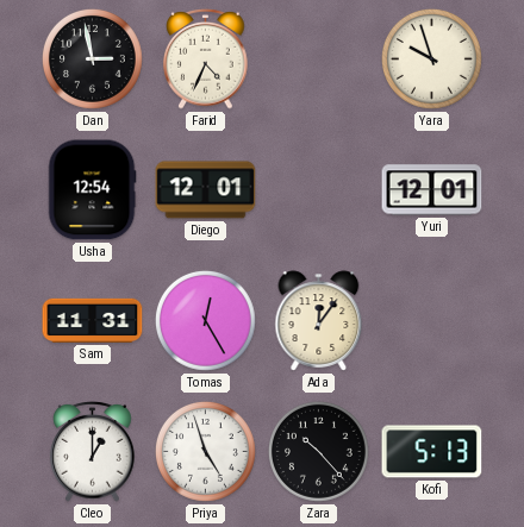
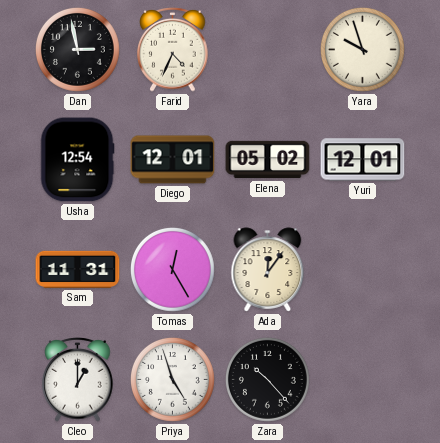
Elena: none -> 05:02 (268, 160)
Kofi: 5:13 -> none (432, 452)
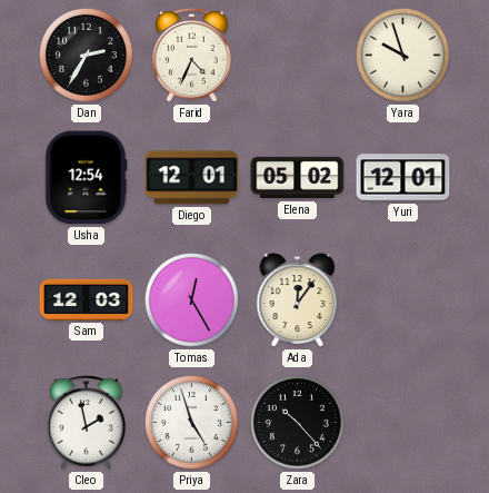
Dan: 2:58 -> 2:35 (87, 56)
Sam: 11:31 -> 12:03 (87, 299)
Cleo: 1:00 -> 1:58 (87, 423)
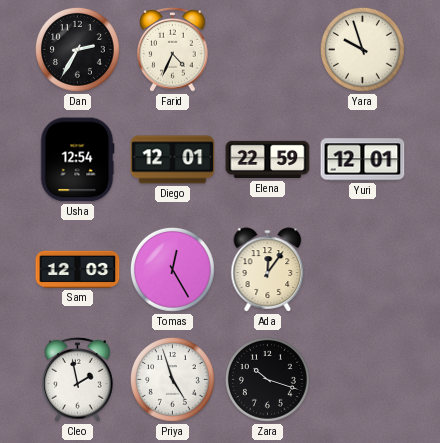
Elena: 05:02 -> 22:59 (268, 160)
Zara: 10:23 -> 10:18 (268, 380)
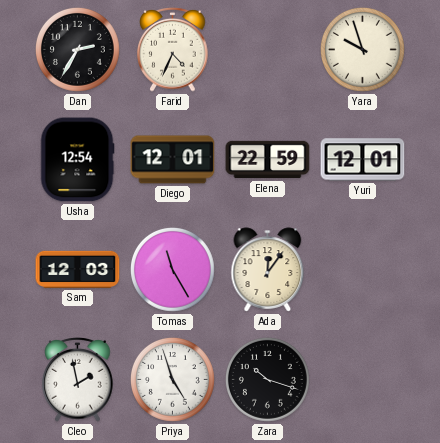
Tomas: 12:25 -> 11:25 (173, 270)
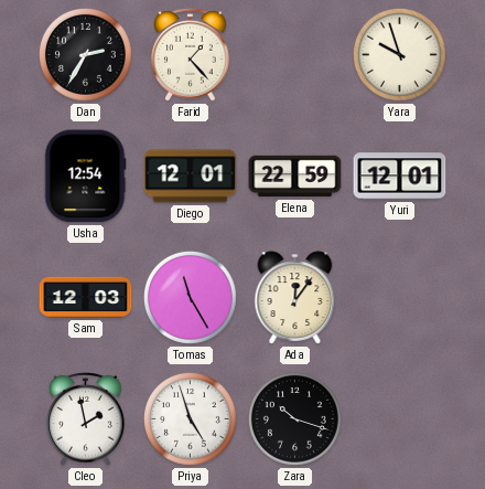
Farid: 4:34 -> 1:23 (191, 55)
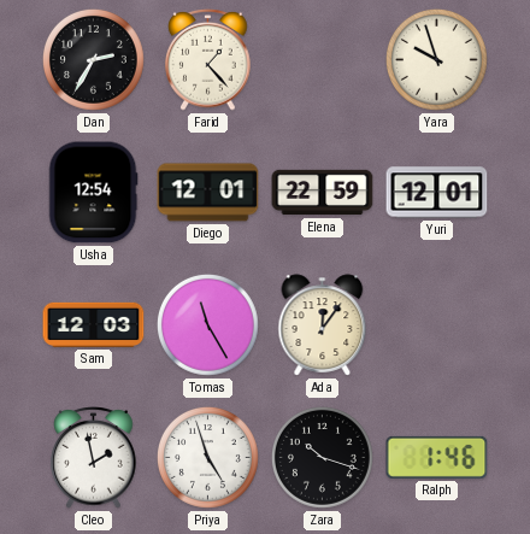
Ralph: none -> 1:46 (437, 457)
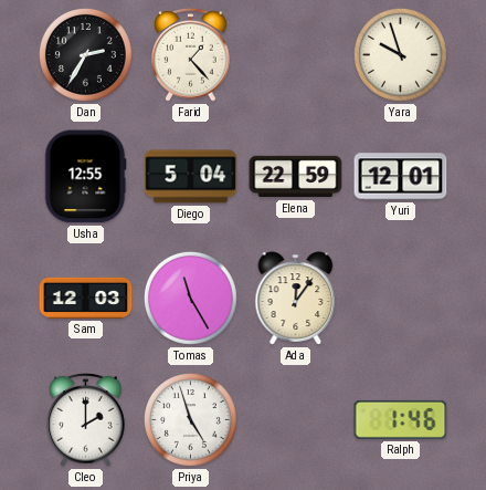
Usha: 12:54 -> 12:55 (85, 177)
Diego: 12:01 -> 5:04 (191, 177)
Cleo: 1:58 -> 2:00 (86, 420)
Zara: 10:18 -> none (323, 458)
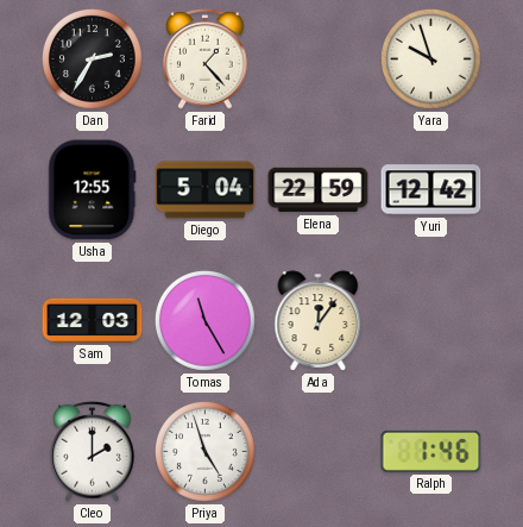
Yuri: 12:01 -> 12:42 (431, 190)
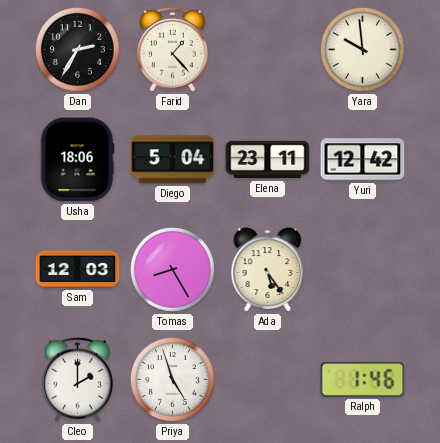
Yara: 9:57 -> 9:59 (363, 50)
Usha: 12:55 -> 18:06 (77, 160)
Elena: 22:59 -> 23:11 (268, 160)
Tomas: 11:25 -> 8:25 (173, 270)
Ada: 12:06 -> 5:24 (268, 270)
